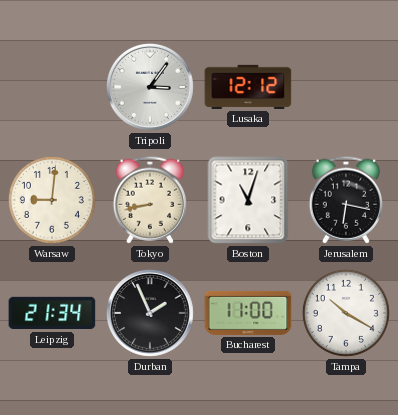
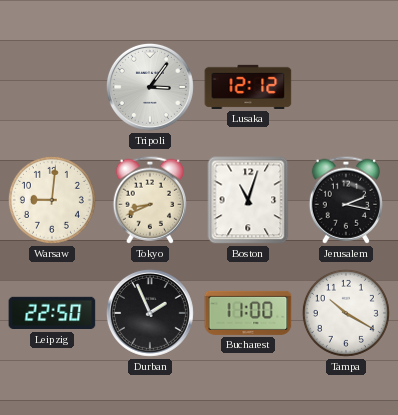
Tokyo: 8:43 -> 8:41 (150, 200)
Jerusalem: 6:17 -> 2:17 (346, 200)
Leipzig: 21:34 -> 22:50 (52, 313)
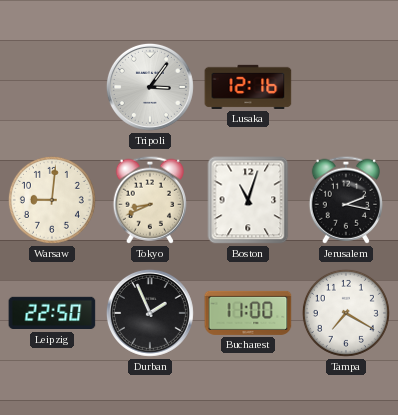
Lusaka: 12:12 -> 12:16 (248, 87)
Tampa: 10:20 -> 7:20 (346, 313)
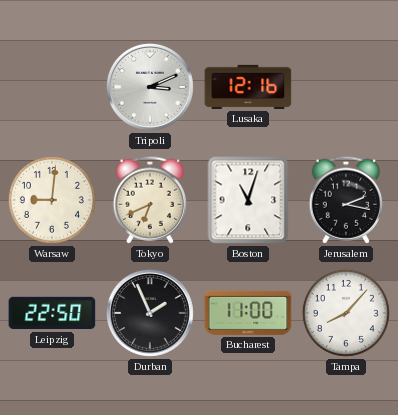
Tripoli: 3:06 -> 3:11 (150, 87)
Tokyo: 8:41 -> 6:41 (150, 200)
Tampa: 7:20 -> 8:07 (346, 313)
